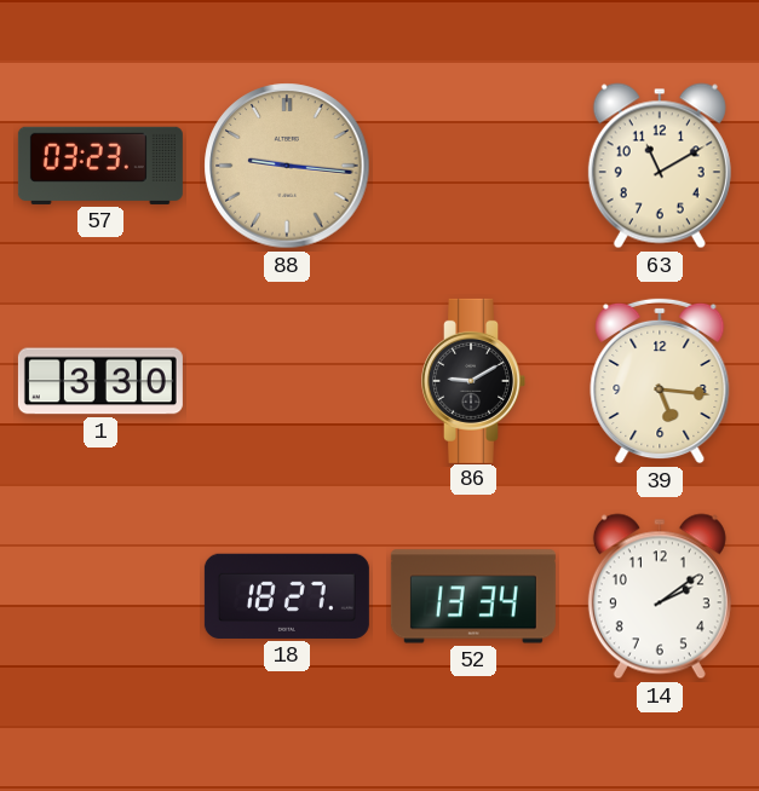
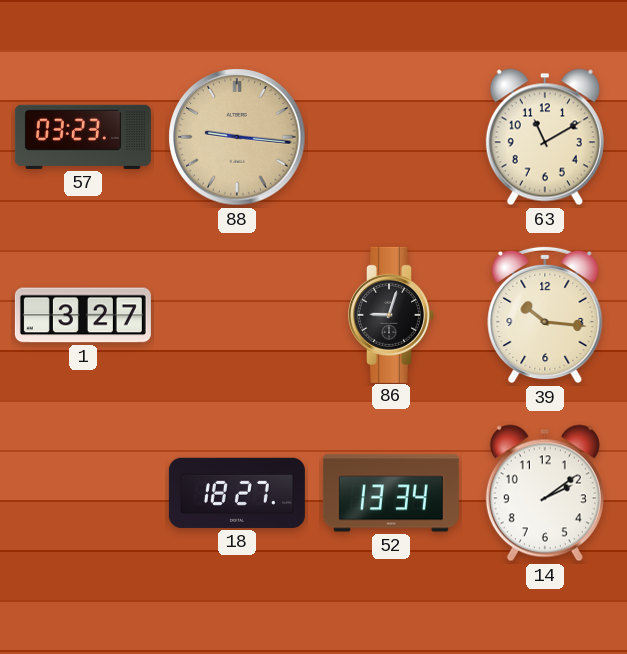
1: 3:30 -> 3:27 (83, 315)
86: 9:10 -> 9:03 (391, 315)
39: 5:16 -> 10:16 (545, 315)
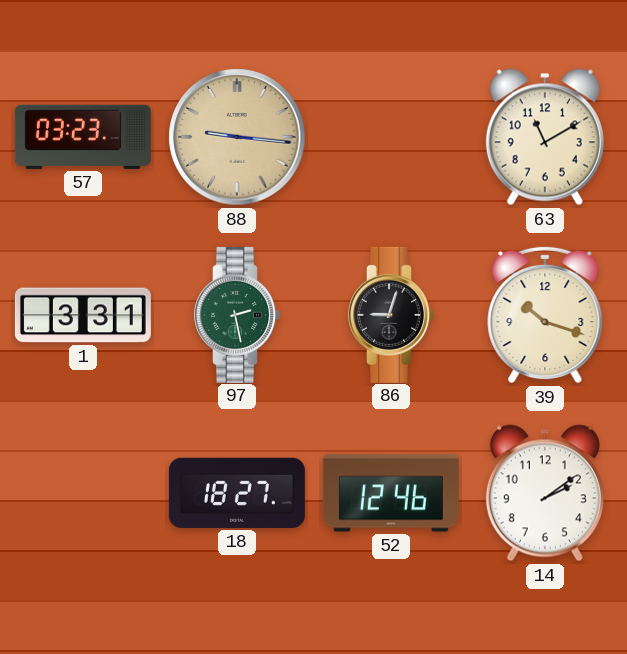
1: 3:27 -> 3:31 (83, 315)
97: none -> 2:28 (237, 315)
39: 10:16 -> 10:18 (545, 315)
52: 13:34 -> 12:46 (391, 493)
